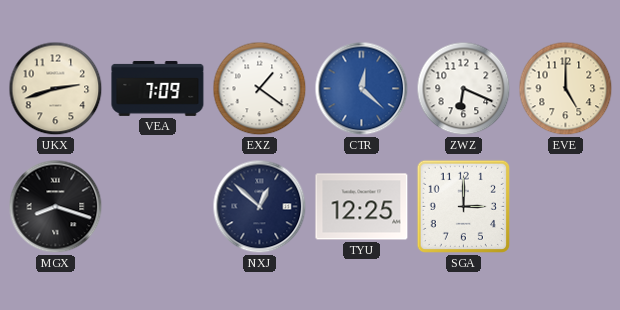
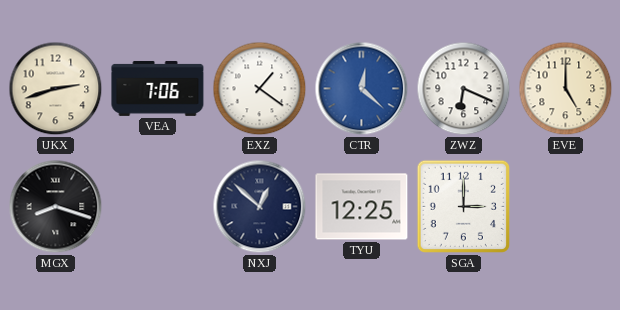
VEA: 7:09 -> 7:06 (158, 88)
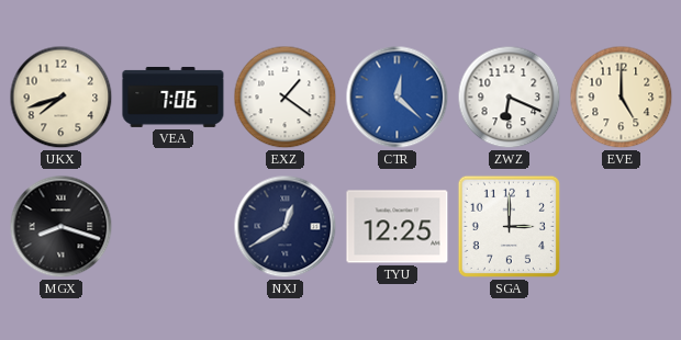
UKX: 2:42 -> 7:42 (62, 98)
NXJ: 12:52 -> 12:40 (286, 227)
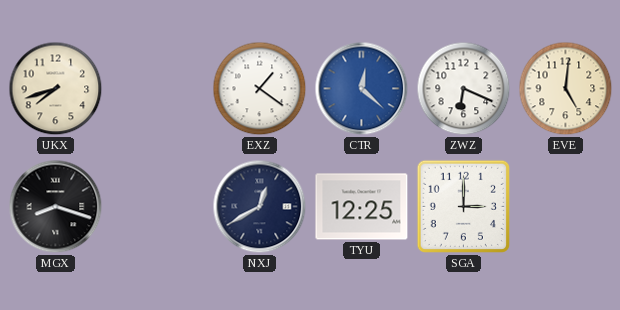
VEA: 7:06 -> none (174, 97)
EVE: 5:00 -> 5:01 (566, 89)
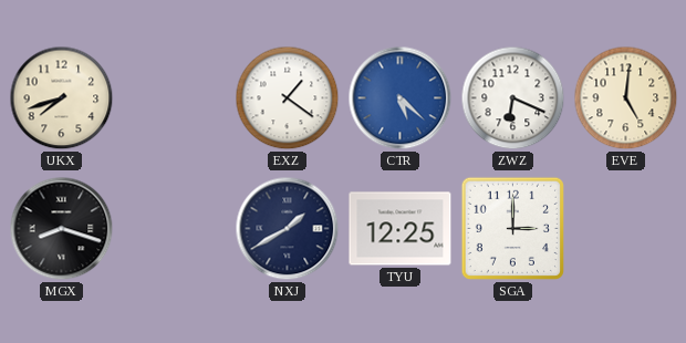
CTR: 12:22 -> 5:22 (401, 98)
NXJ: 12:40 -> 1:40 (288, 229)
